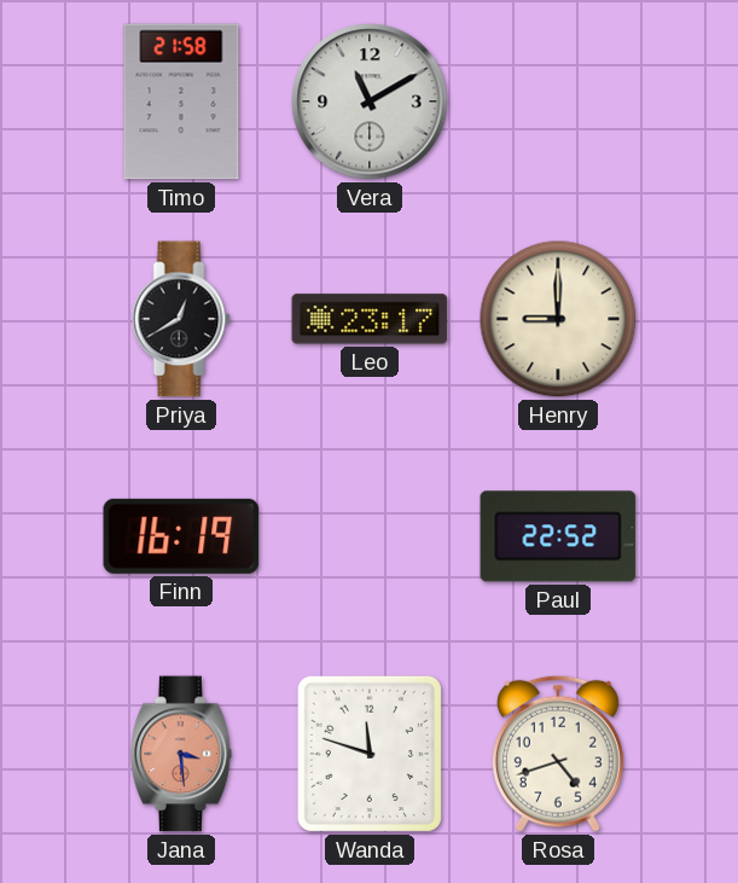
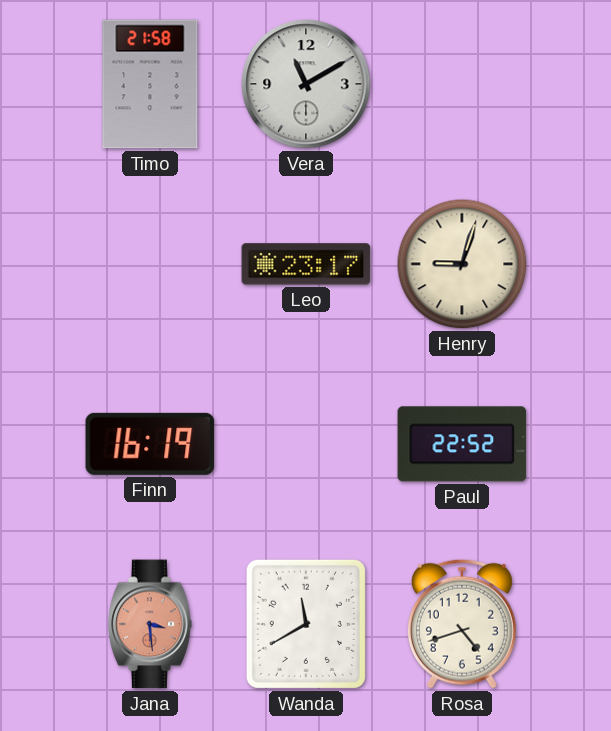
Priya: 12:40 -> none (181, 319)
Henry: 9:00 -> 9:03 (462, 264)
Wanda: 11:48 -> 11:40 (306, 624)
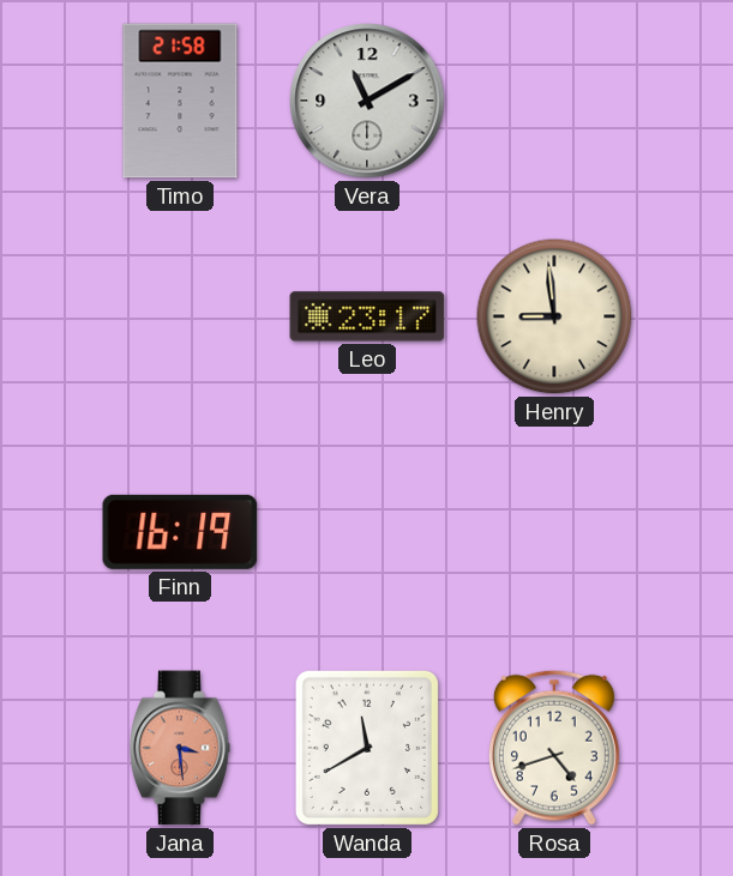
Henry: 9:03 -> 8:59 (554, 316)
Paul: 22:52 -> none (462, 444)
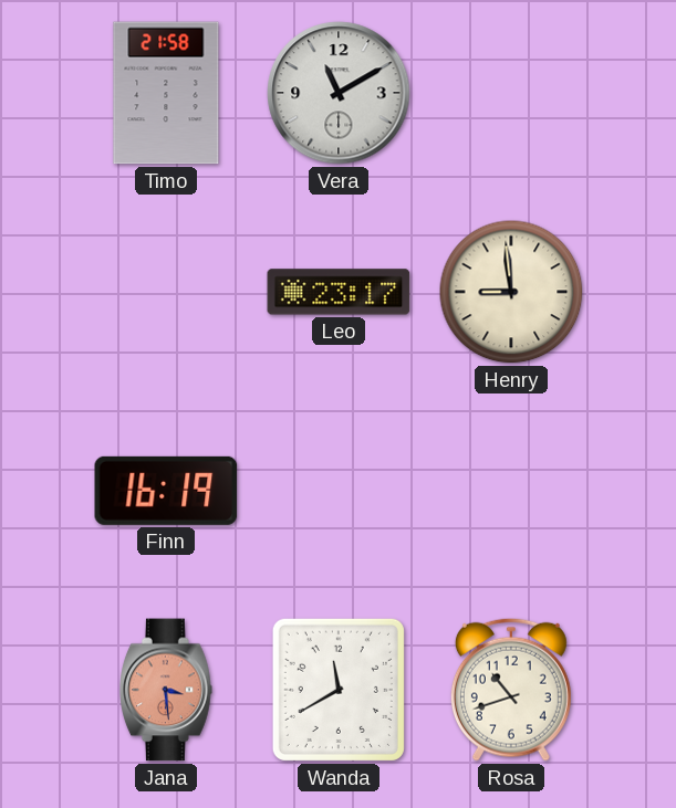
Rosa: 4:42 -> 10:42 (511, 690)
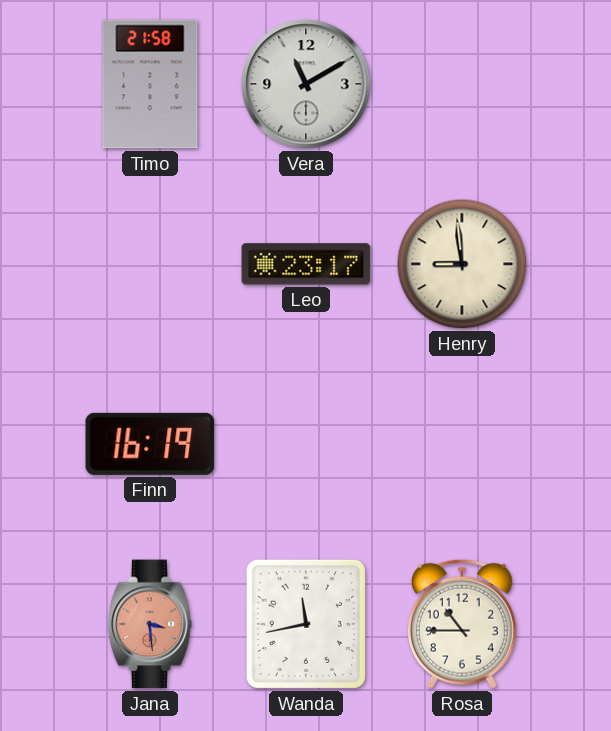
Wanda: 11:40 -> 11:43 (306, 624)
Rosa: 10:42 -> 10:45 (462, 624)
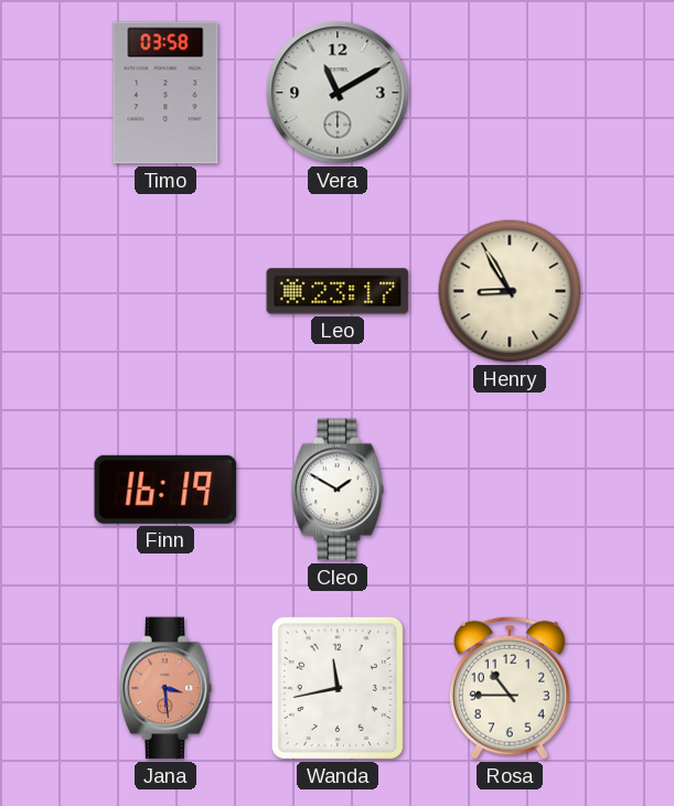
Timo: 21:58 -> 03:58 (165, 93)
Henry: 8:59 -> 8:55 (510, 291)
Cleo: none -> 1:50 (338, 490)
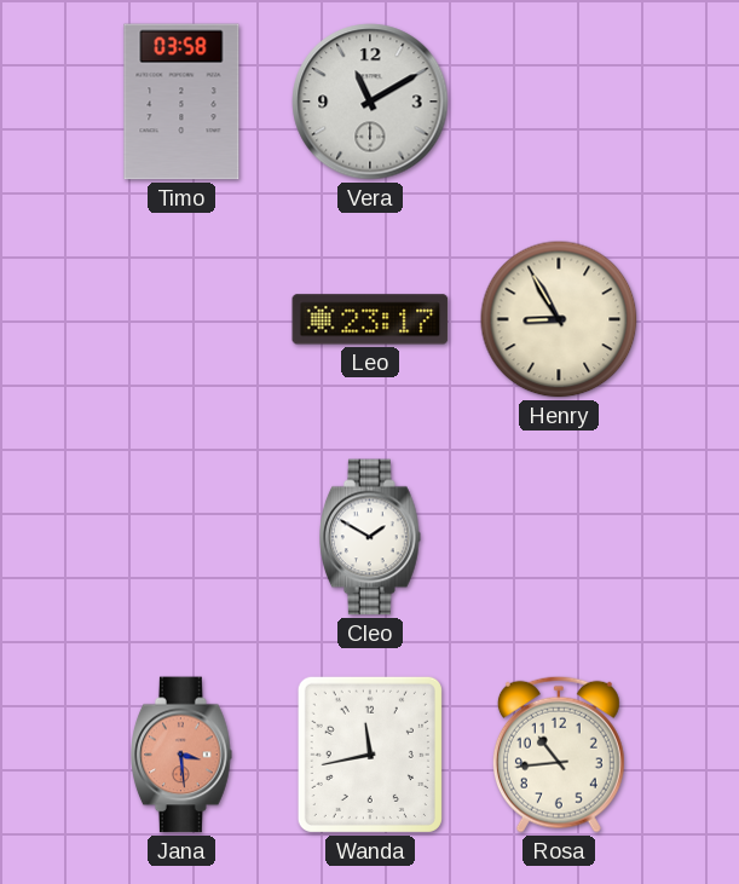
Finn: 16:19 -> none (165, 490)
Rosa: 10:45 -> 10:44 (559, 755)
